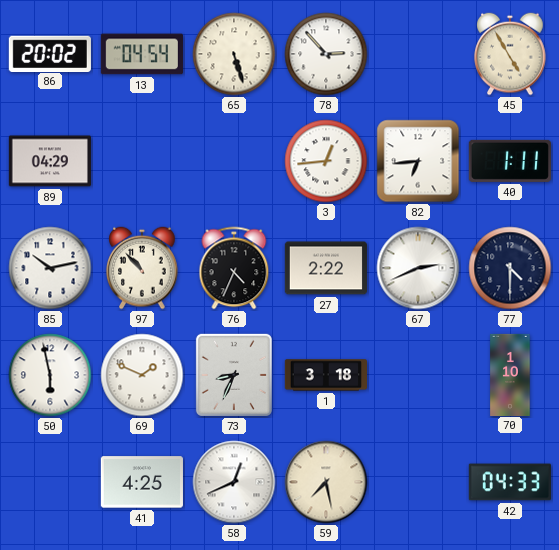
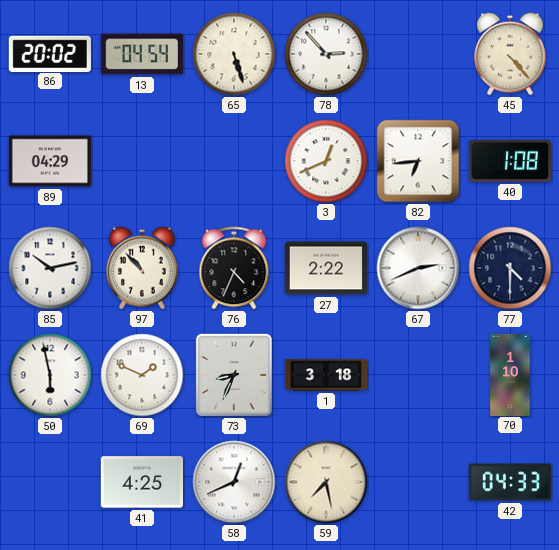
45: 4:55 -> 4:23 (510, 54)
3: 12:44 -> 12:41 (326, 161)
40: 1:11 -> 1:08 (510, 161)
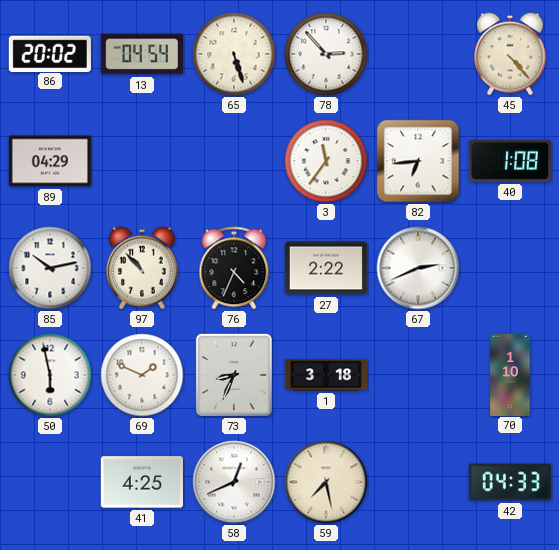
3: 12:41 -> 11:36 (326, 161)
77: 4:30 -> none (510, 268)
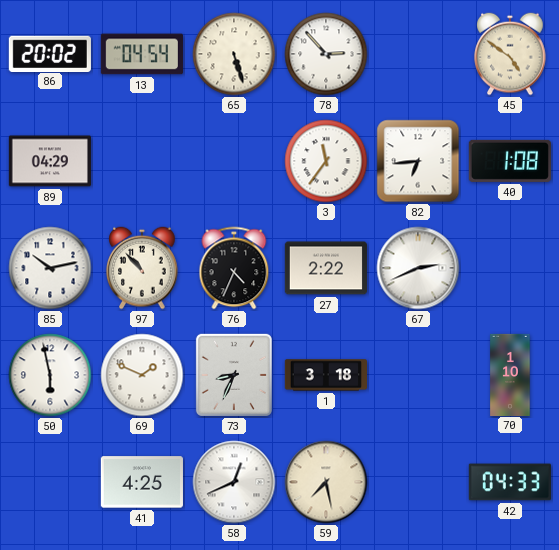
45: 4:23 -> 4:51 (510, 54)
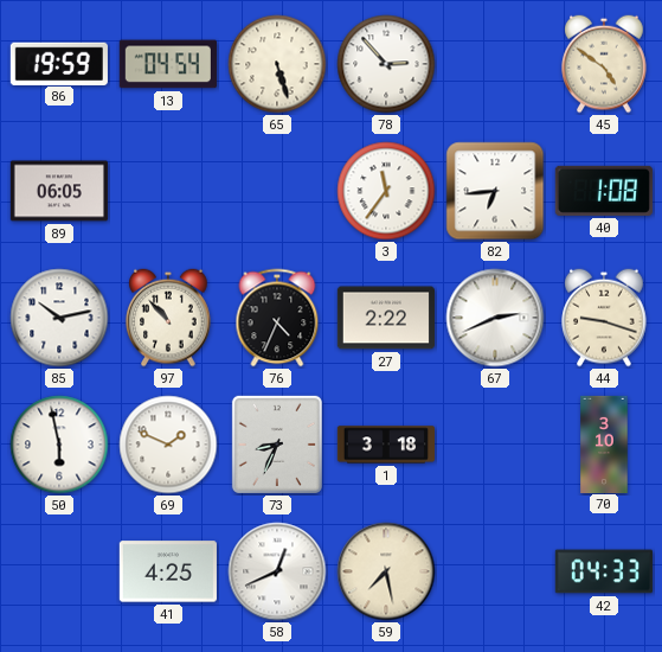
86: 20:02 -> 19:59 (59, 63)
89: 04:29 -> 06:05 (59, 191)
44: none -> 9:18 (604, 318)
70: 1:10 -> 3:10 (604, 443)
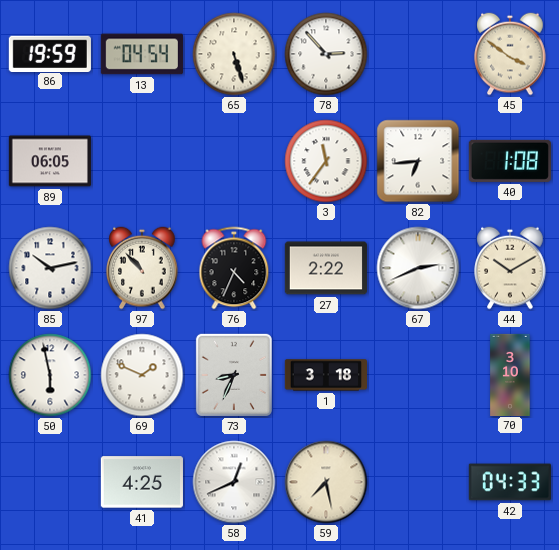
45: 4:51 -> 3:51 (510, 54)
44: 9:18 -> 10:10 (510, 268)
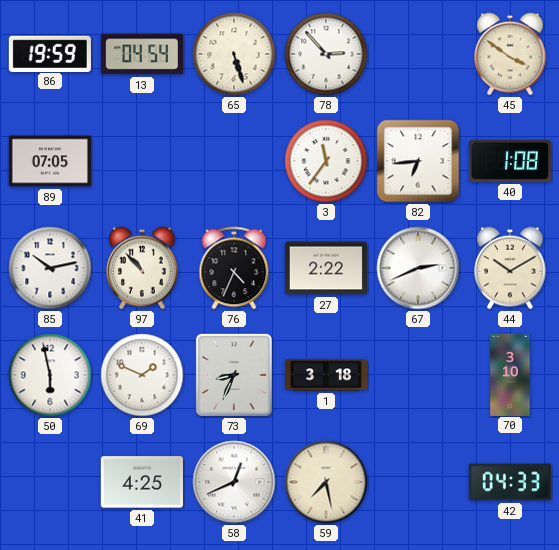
89: 06:05 -> 07:05 (50, 161)
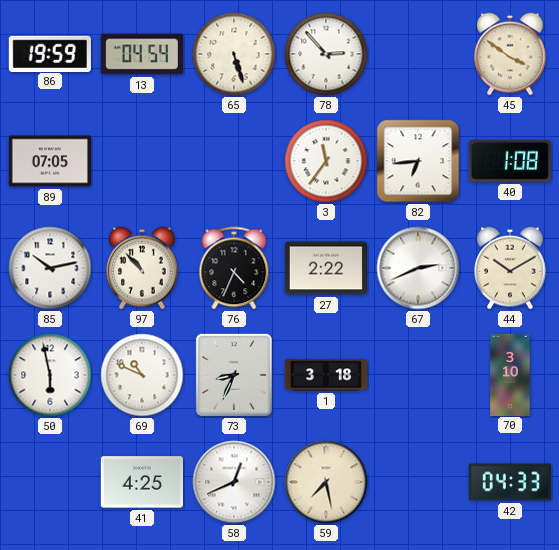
69: 1:49 -> 10:49 (142, 375)
